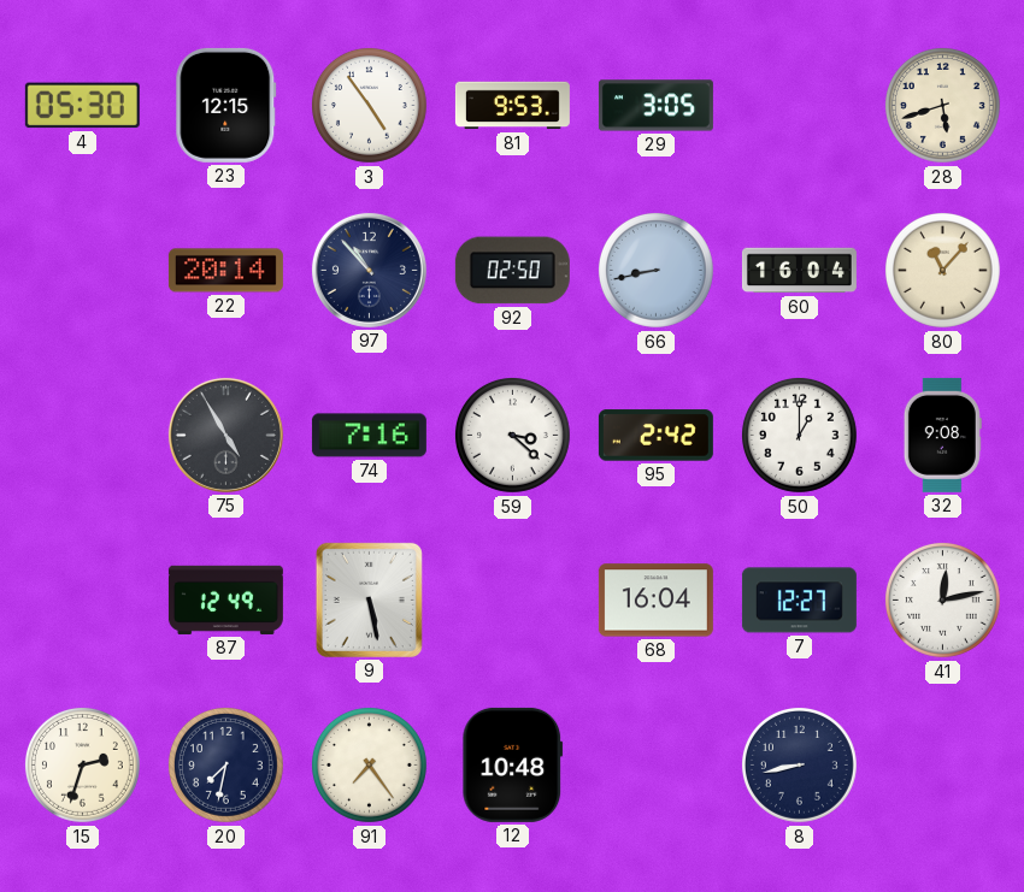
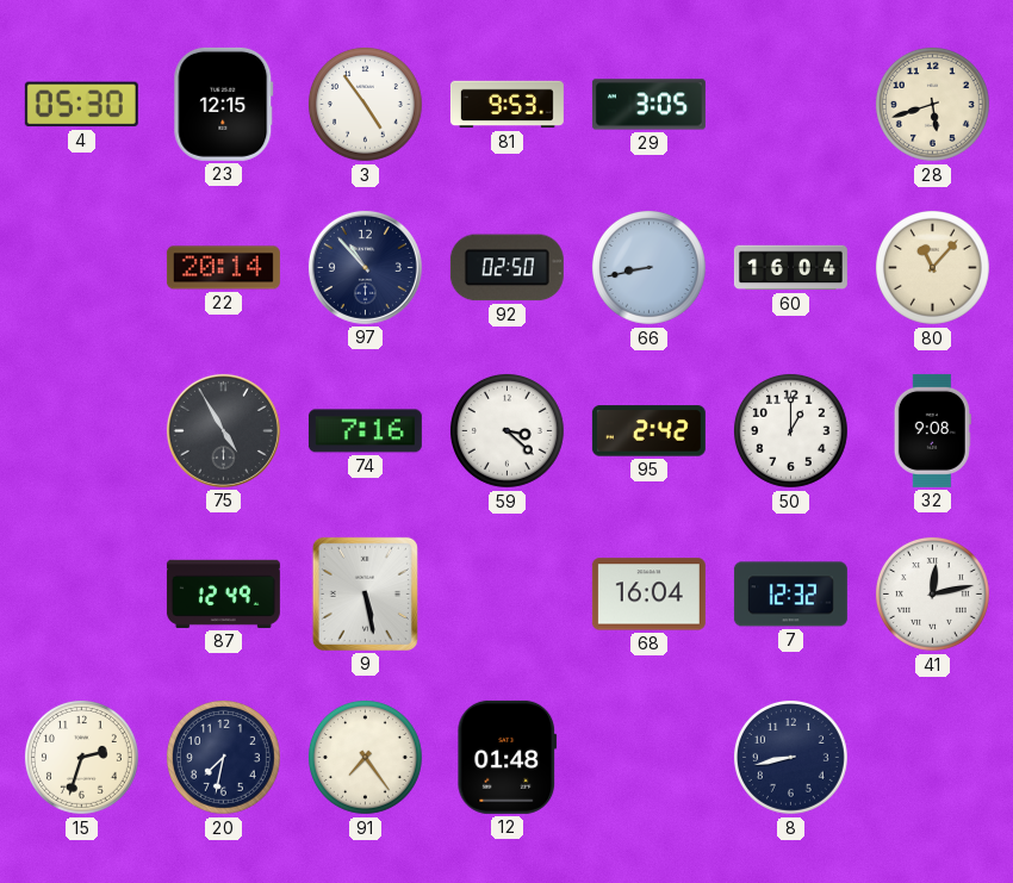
7: 12:27 -> 12:32 (790, 595)
12: 10:48 -> 01:48 (508, 757)
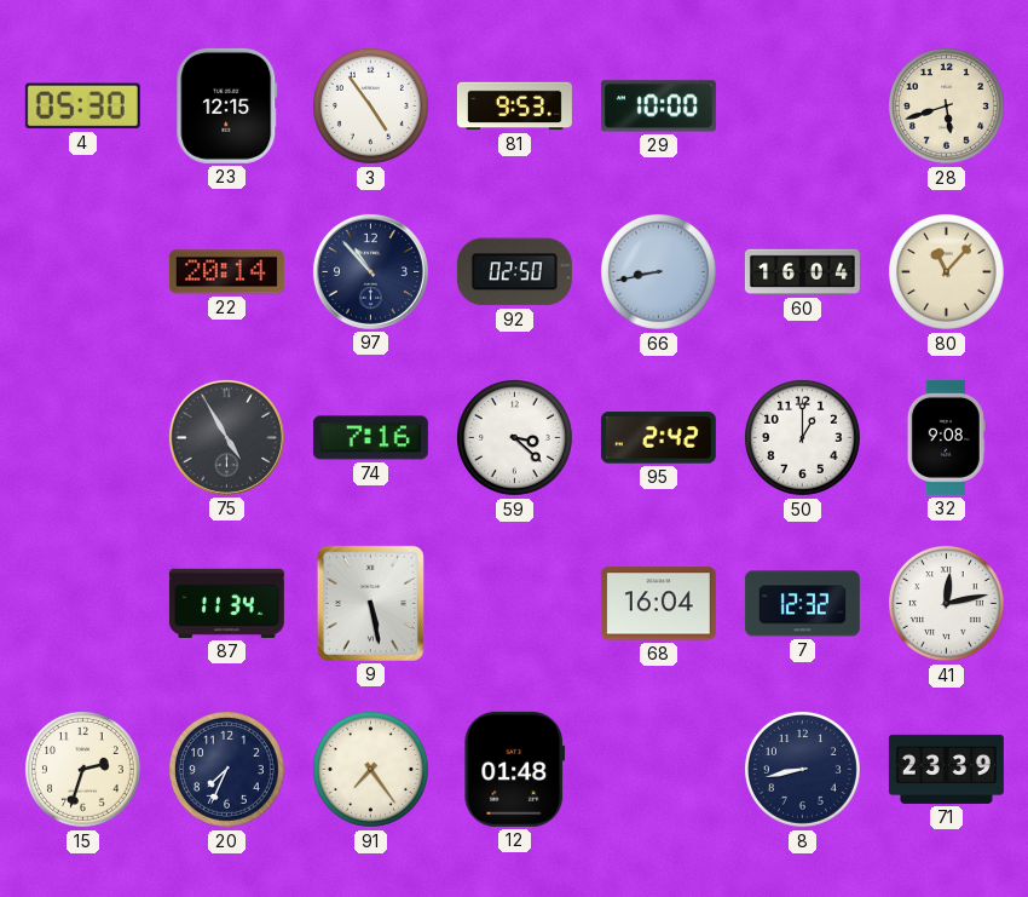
29: 3:05 -> 10:00 (658, 107)
87: 12:49 -> 11:34 (226, 603)
20: 7:32 -> 7:34 (226, 769)
71: none -> 23:39 (946, 769)
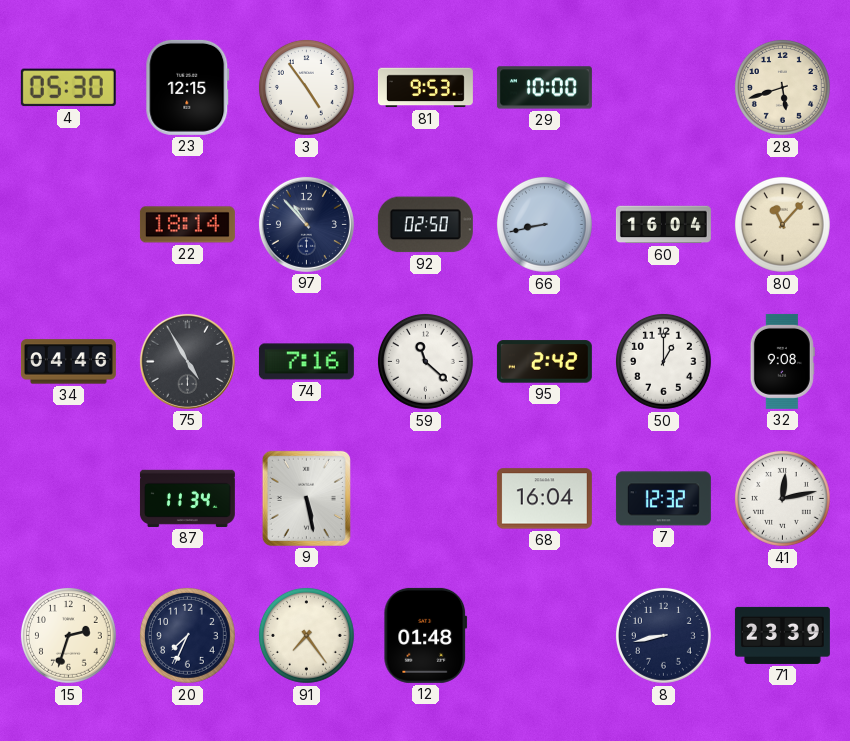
22: 20:14 -> 18:14 (187, 225)
34: none -> 04:46 (68, 362)
59: 3:22 -> 11:22 (425, 361)
